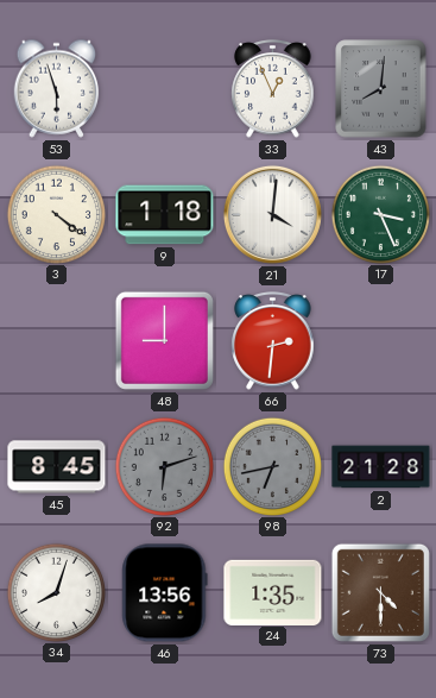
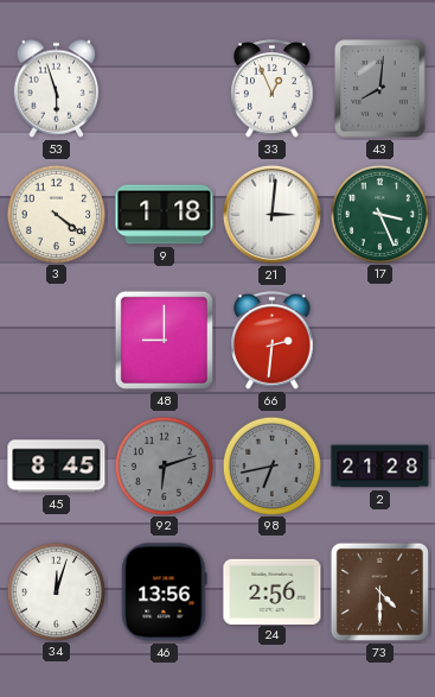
21: 4:01 -> 3:01 (271, 214)
34: 8:03 -> 12:03 (56, 591)
24: 1:35 -> 2:56 (273, 591)
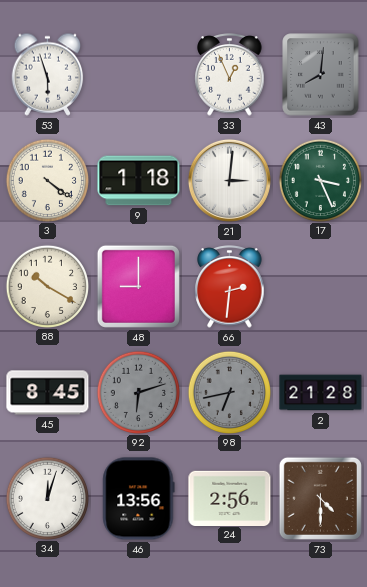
88: none -> 10:20 (47, 286)
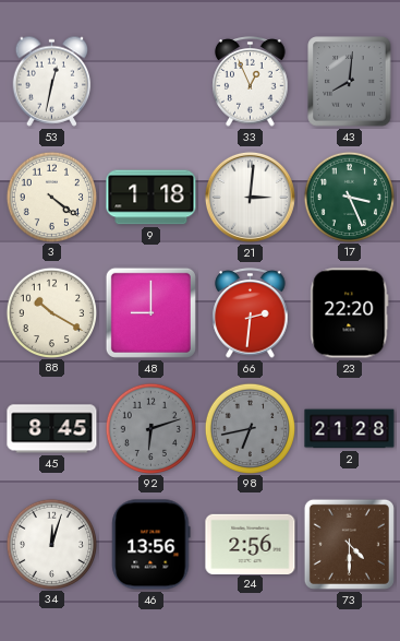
53: 5:57 -> 12:32 (52, 81)
23: none -> 22:20 (350, 313)
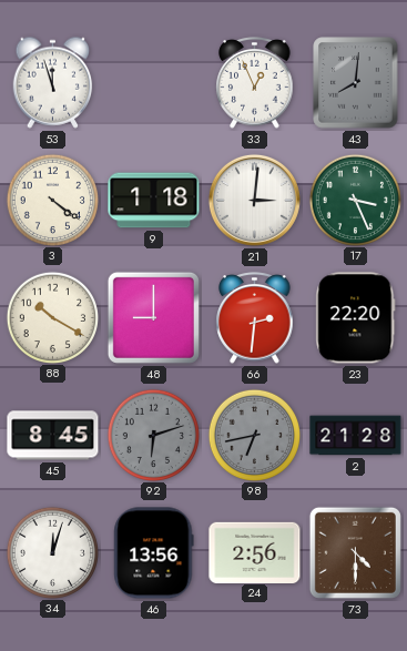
53: 12:32 -> 11:57 (53, 82)
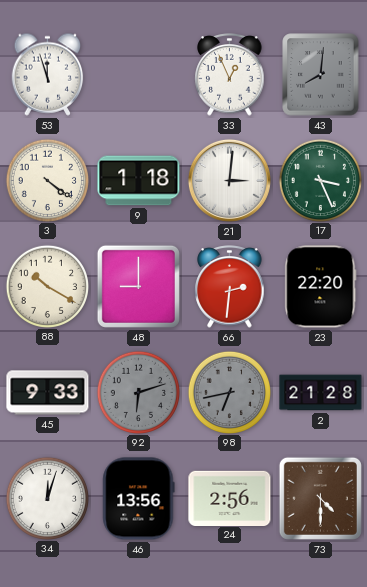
45: 8:45 -> 9:33 (48, 393)
